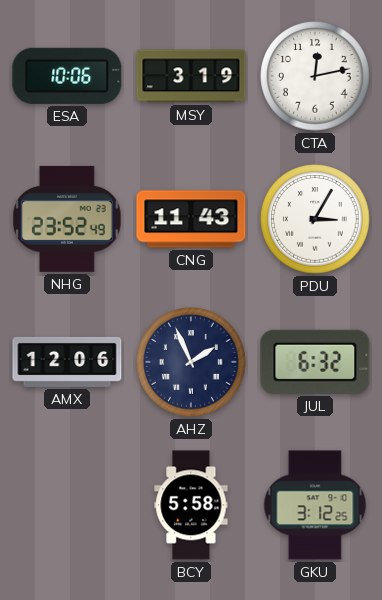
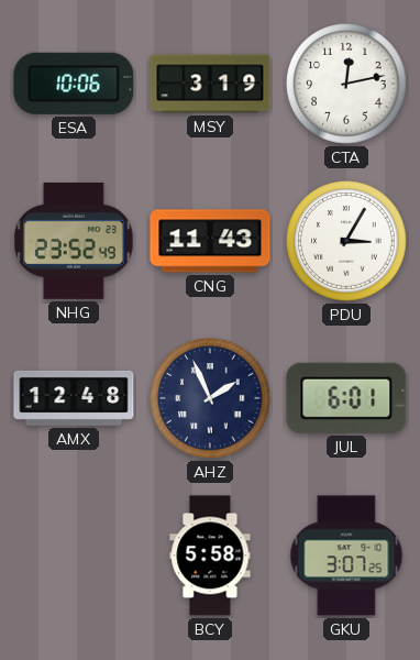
AMX: 12:06 -> 12:48 (74, 398)
JUL: 6:32 -> 6:01 (346, 398)
GKU: 3:12 -> 3:07 (346, 555)
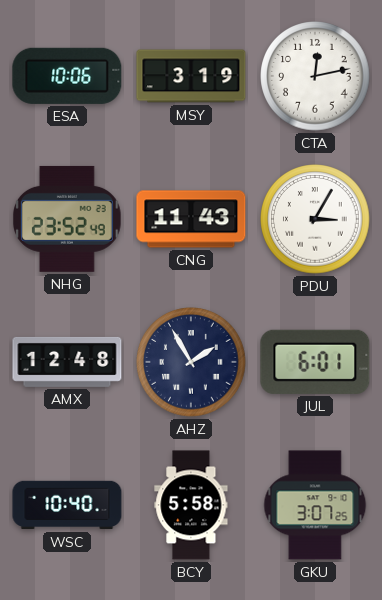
AHZ: 1:56 -> 1:55 (191, 362)
WSC: none -> 10:40 (67, 505)
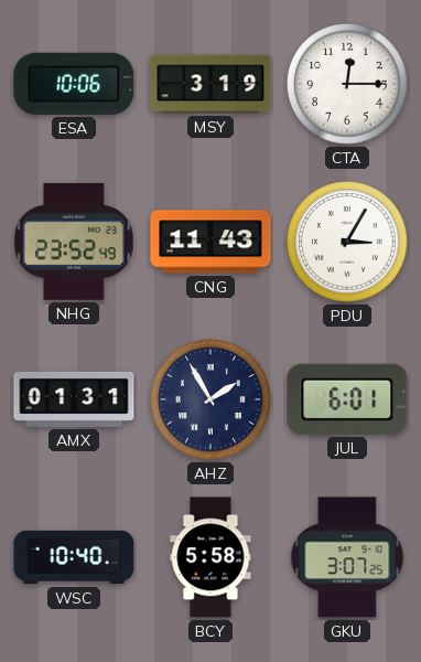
CTA: 12:13 -> 12:15 (347, 84)
AMX: 12:48 -> 01:31 (74, 399)
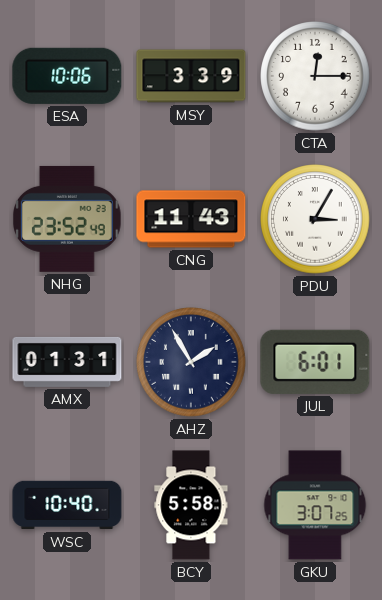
MSY: 3:19 -> 3:39 (191, 76)
